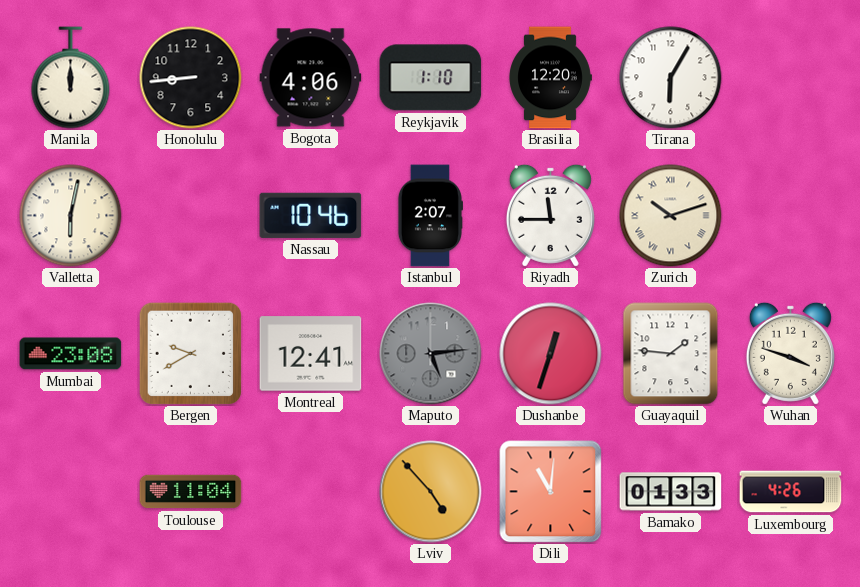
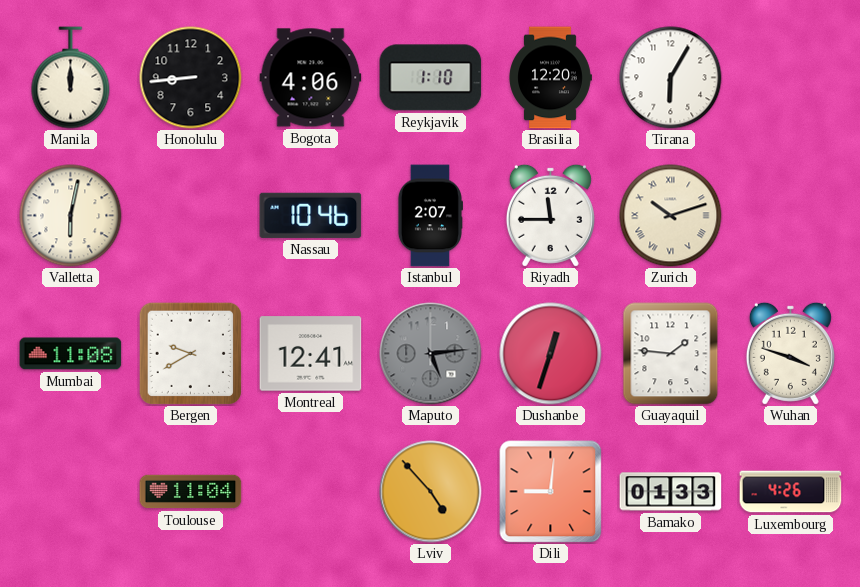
Mumbai: 23:08 -> 11:08 (71, 354)
Dili: 11:01 -> 9:01 (551, 492)
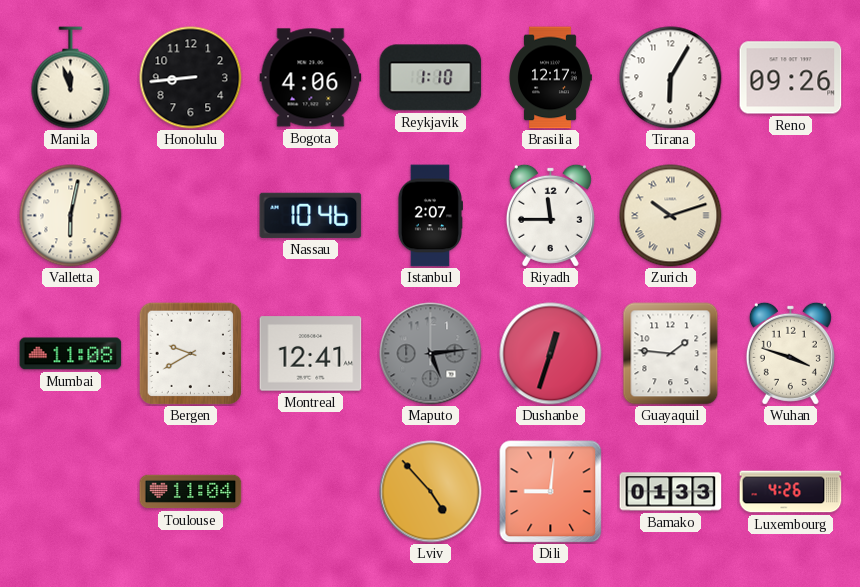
Manila: 12:00 -> 11:57 (71, 78)
Brasilia: 12:20 -> 12:17 (550, 78)
Reno: none -> 09:26 (791, 78)
